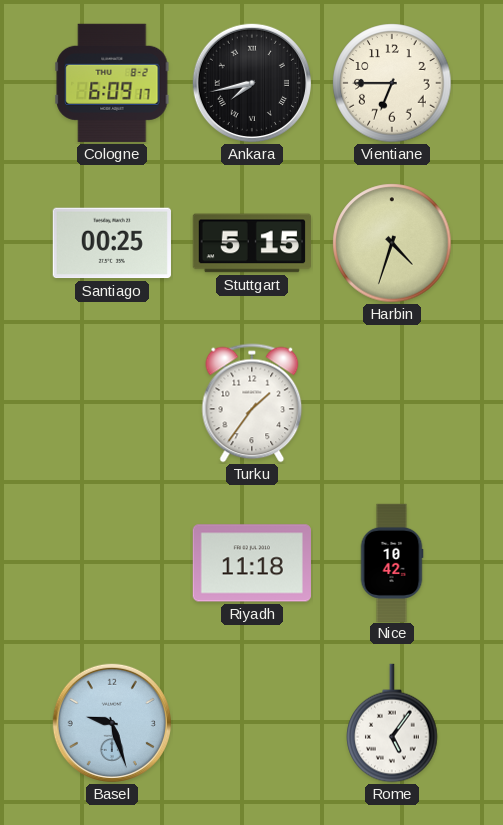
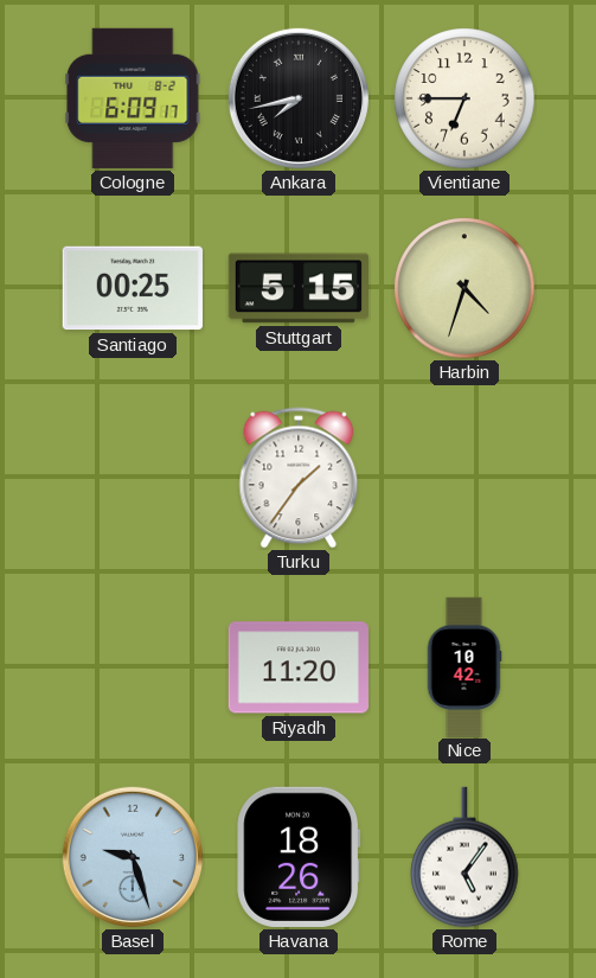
Riyadh: 11:18 -> 11:20 (299, 667)
Havana: none -> 18:26 (299, 857)
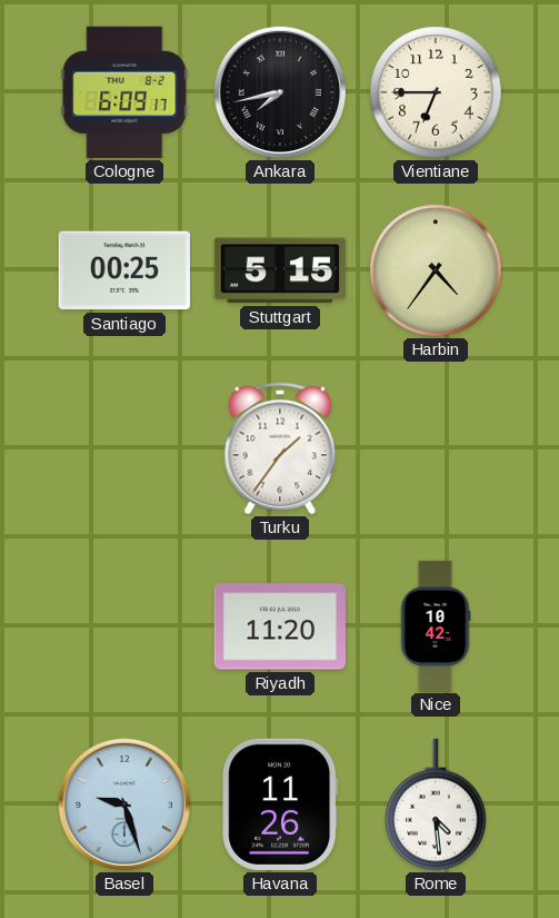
Harbin: 4:33 -> 4:36 (436, 270)
Havana: 18:26 -> 11:26 (280, 805)
Rome: 5:06 -> 4:29 (436, 805)
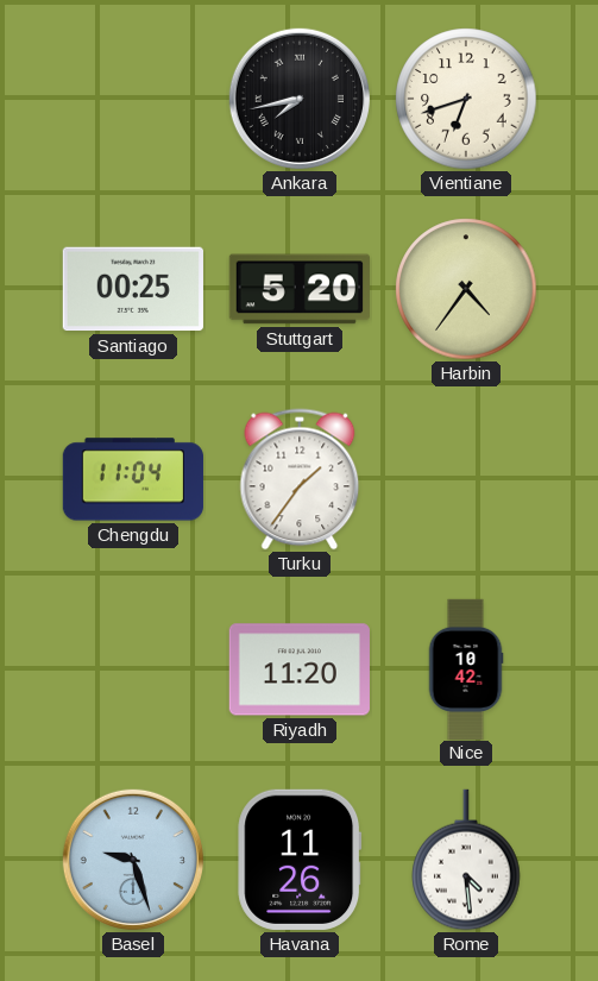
Cologne: 6:09 -> none (124, 92)
Vientiane: 6:45 -> 6:42 (466, 99)
Stuttgart: 5:15 -> 5:20 (300, 289)
Chengdu: none -> 11:04 (133, 479)
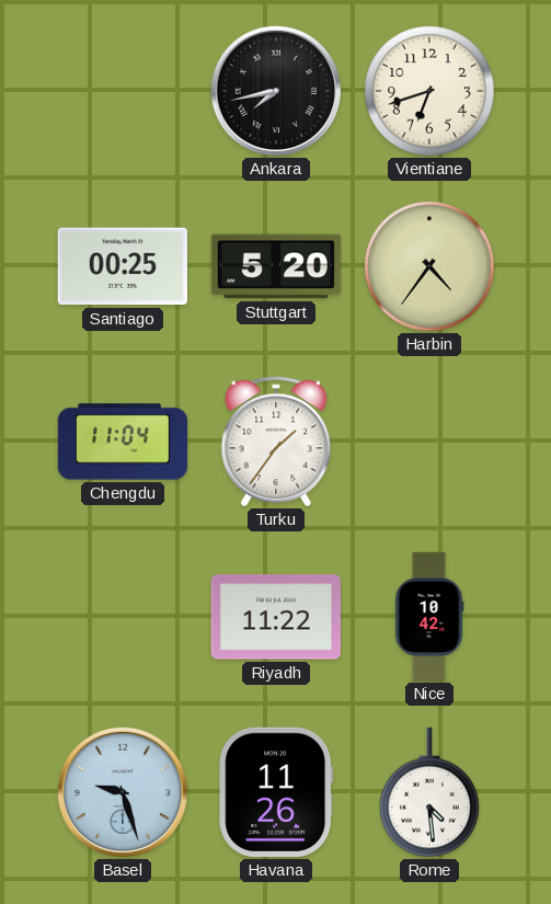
Riyadh: 11:20 -> 11:22 (276, 617)
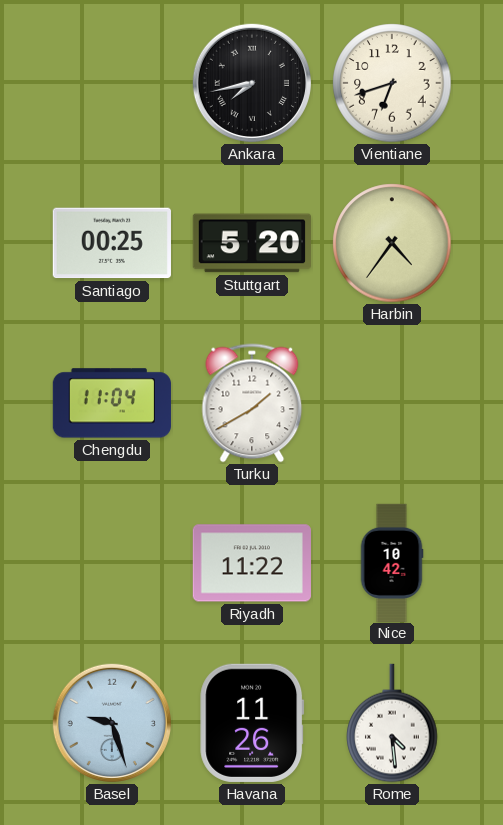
Turku: 1:36 -> 1:40 (252, 403)
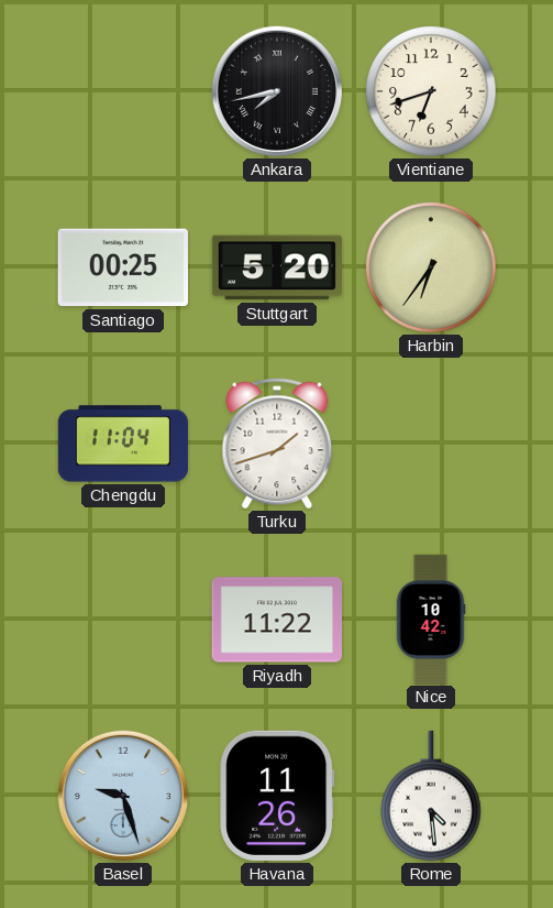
Harbin: 4:36 -> 6:36 (431, 267)
Turku: 1:40 -> 1:42 (277, 444)
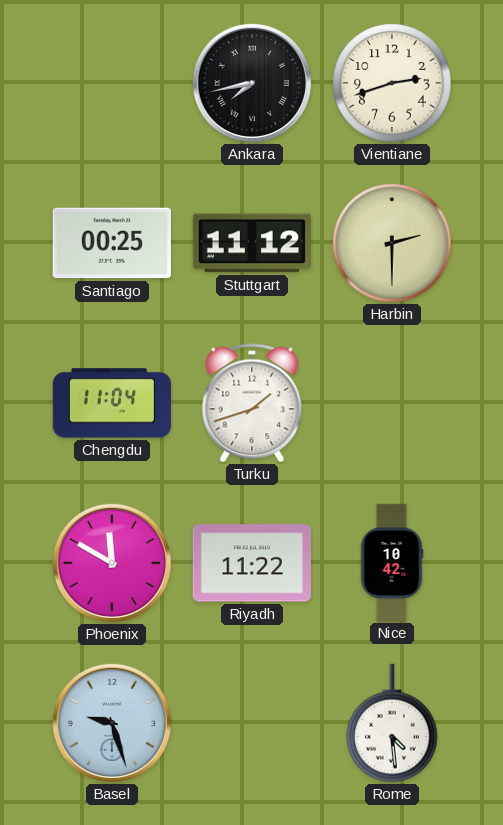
Vientiane: 6:42 -> 2:42 (392, 83)
Stuttgart: 5:20 -> 11:12 (252, 243)
Harbin: 6:36 -> 2:30 (392, 243)
Phoenix: none -> 11:50 (112, 563)
Havana: 11:26 -> none (277, 796)
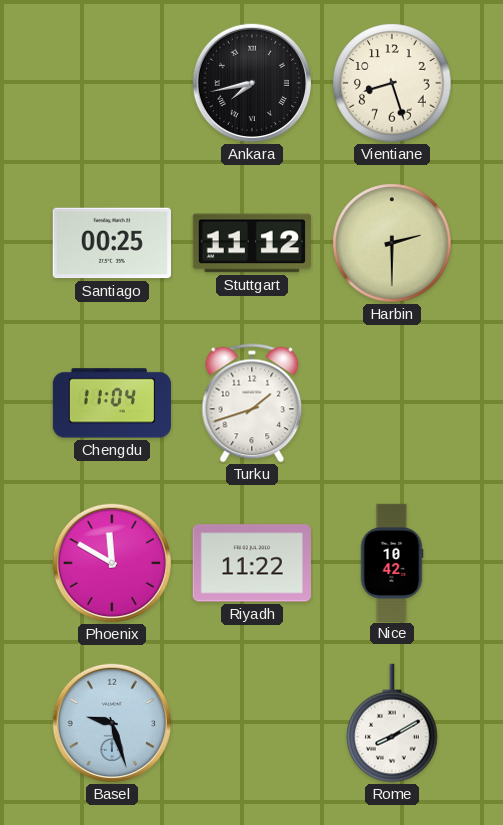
Vientiane: 2:42 -> 8:27 (392, 83)
Rome: 4:29 -> 8:10 (392, 723)
